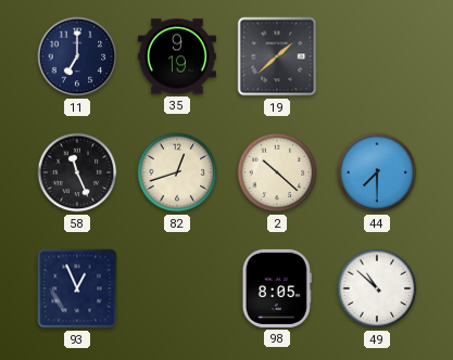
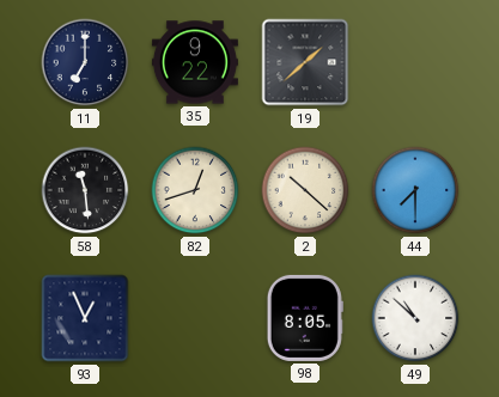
35: 9:19 -> 9:22 (195, 62)
58: 11:26 -> 11:29 (85, 190)
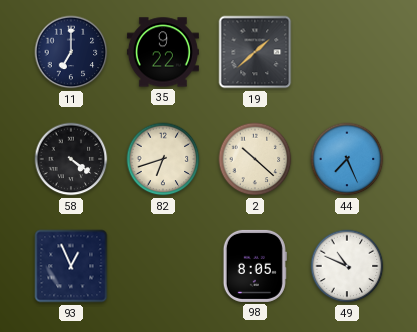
58: 11:29 -> 4:21 (71, 159)
82: 12:42 -> 6:42 (163, 159)
44: 7:30 -> 7:26 (347, 159)
49: 10:52 -> 10:49 (347, 266)
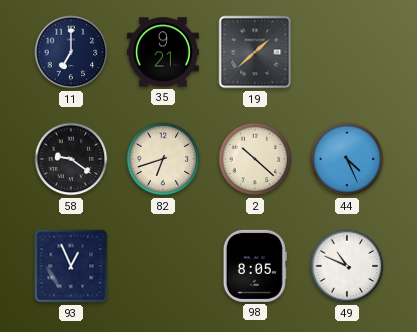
35: 9:22 -> 9:21 (163, 52)
58: 4:21 -> 9:21 (71, 159)
44: 7:26 -> 4:26 (347, 159)
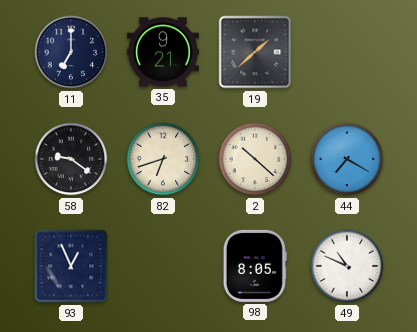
44: 4:26 -> 7:20 (347, 159)
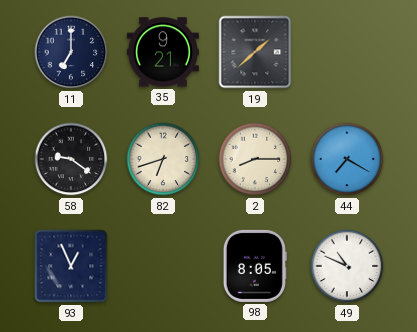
2: 10:22 -> 8:15 (255, 159)
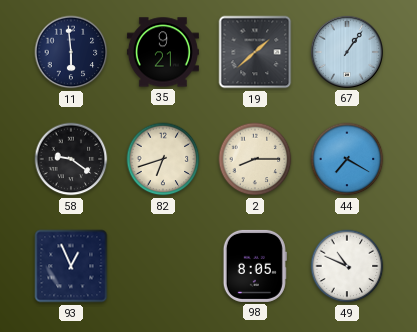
11: 7:00 -> 5:59 (71, 52)
67: none -> 1:06 (347, 52)
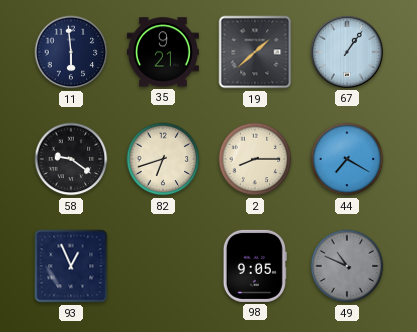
98: 8:05 -> 9:05 (255, 266)
49 dial: white -> grey (347, 266)
